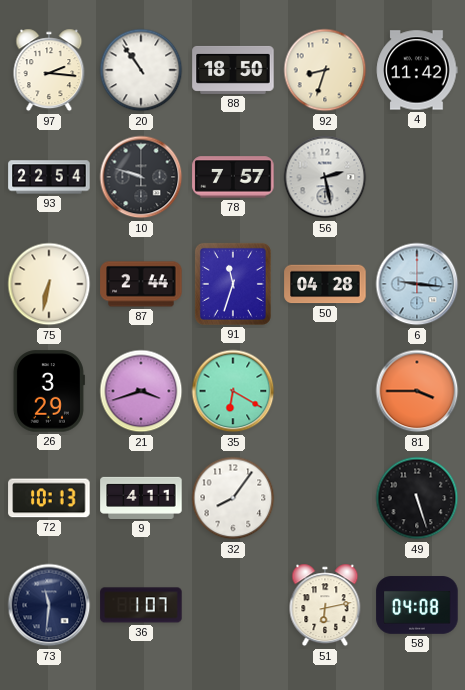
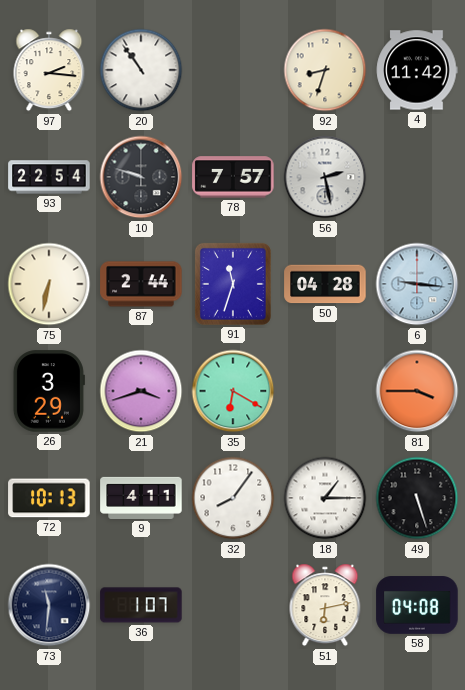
88: 18:50 -> none (233, 70)
18: none -> 1:15 (325, 498)
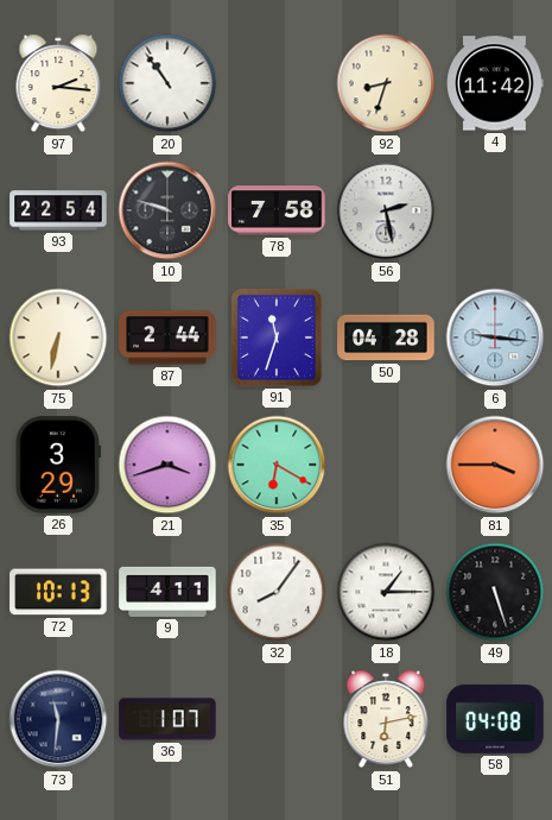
78: 7:57 -> 7:58 (277, 210)
